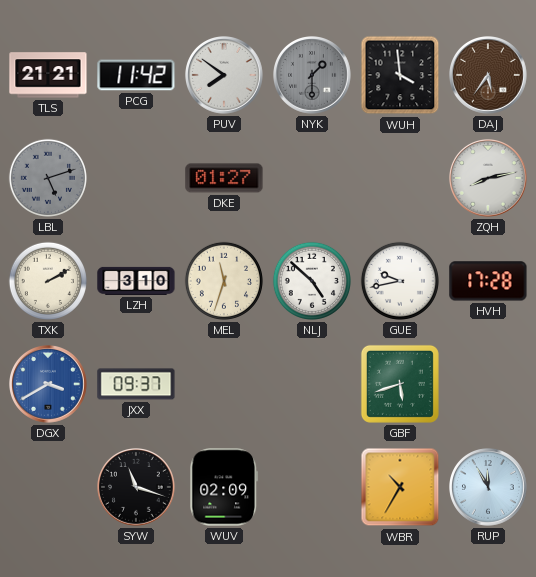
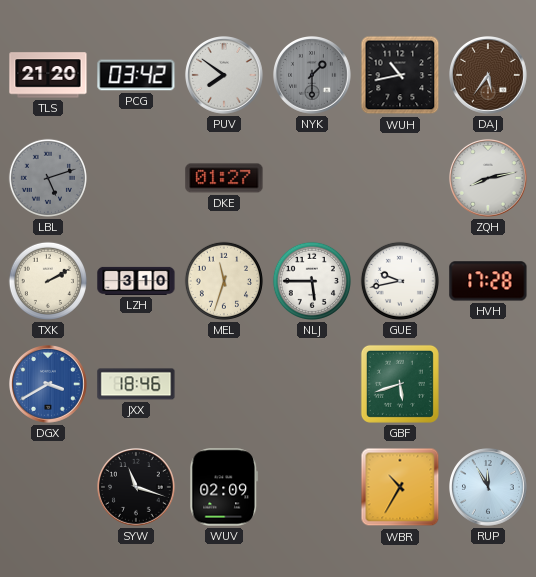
TLS: 21:21 -> 21:20 (48, 75)
PCG: 11:42 -> 03:42 (136, 75)
WUH: 3:59 -> 10:43 (400, 75)
NLJ: 4:52 -> 5:45 (312, 281)
JXX: 09:37 -> 18:46 (136, 384)
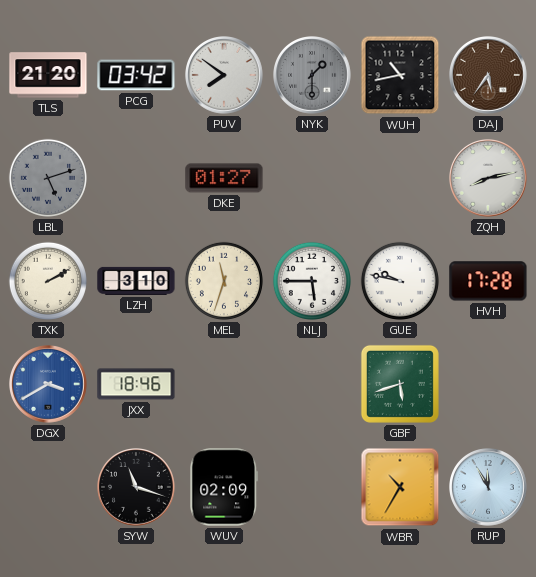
GUE: 9:43 -> 9:47 (400, 281)
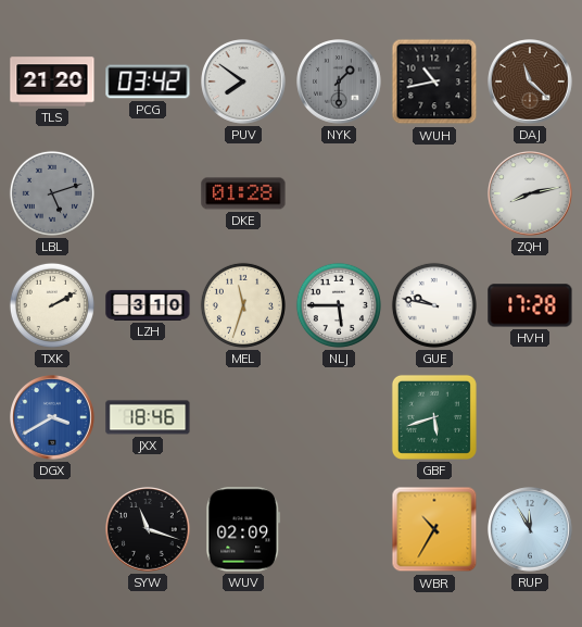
DAJ: 5:36 -> 11:22 (531, 83)
DKE: 01:27 -> 01:28 (243, 193)
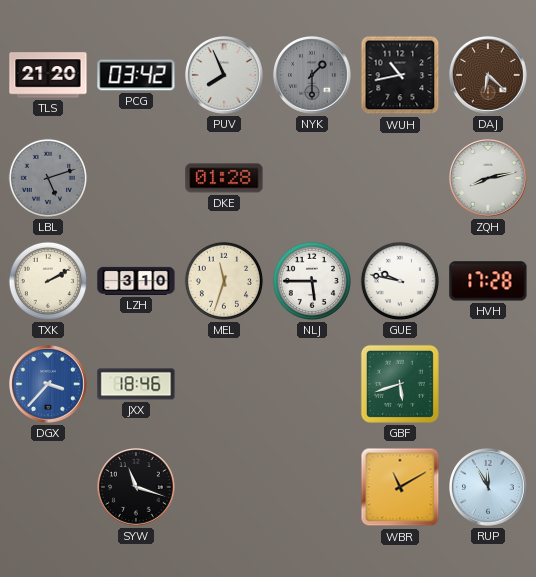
PUV: 7:51 -> 7:56 (225, 76)
DAJ: 11:22 -> 6:22 (489, 76)
DGX: 3:40 -> 3:37 (49, 385)
WUV: 02:09 -> none (243, 529)
WBR: 10:35 -> 11:10 (400, 487)
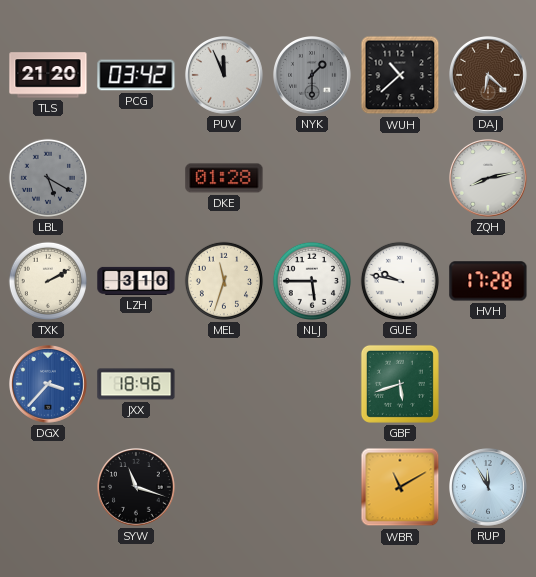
PUV: 7:56 -> 11:56 (225, 76)
WUH: 10:43 -> 10:38 (400, 75)
LBL: 5:12 -> 5:20 (48, 178)
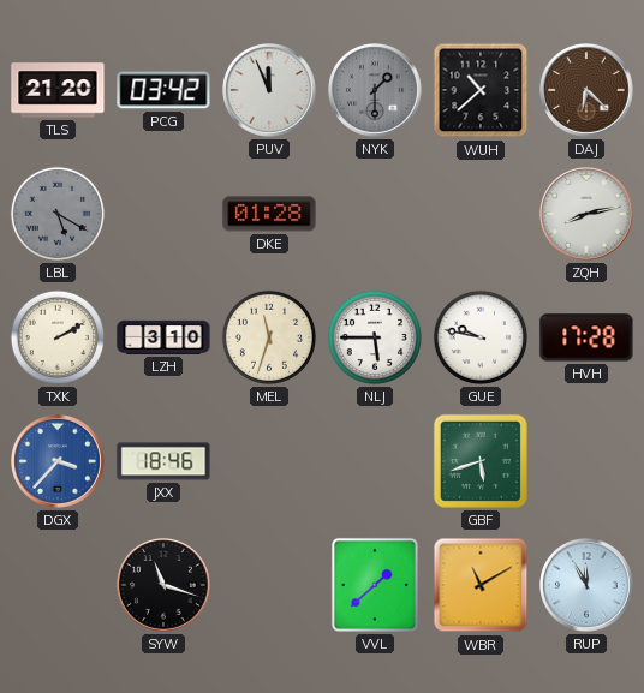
VVL: none -> 1:38 (375, 585)
